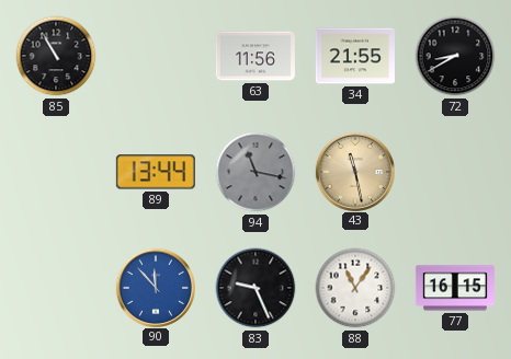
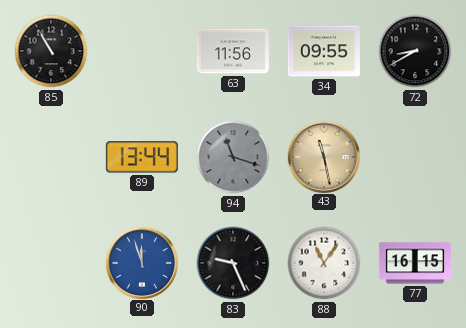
34: 21:55 -> 09:55 (324, 51)
94: 11:17 -> 11:18 (233, 157)
90: 11:53 -> 11:57 (141, 262)
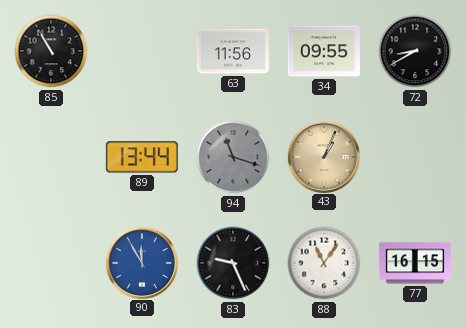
43: 11:28 -> 1:04 (323, 156)
90: 11:57 -> 11:55 (141, 262)
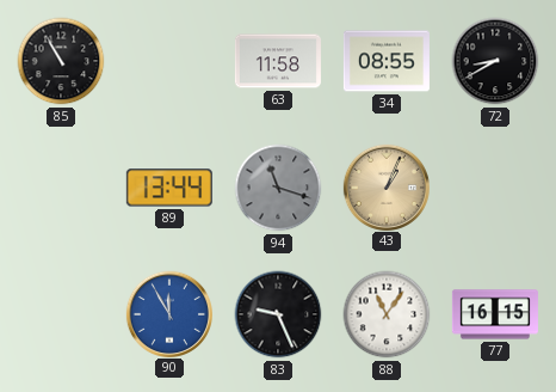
63: 11:56 -> 11:58 (278, 61)
34: 09:55 -> 08:55 (387, 61)
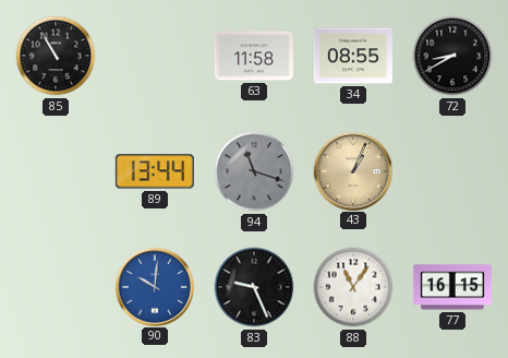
90: 11:55 -> 10:01 (154, 286)
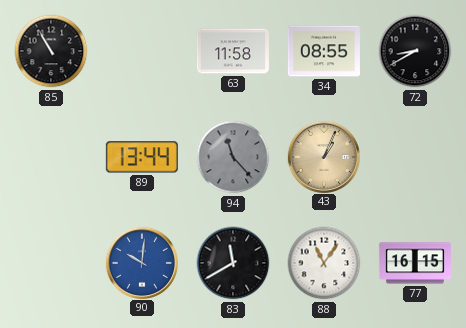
94: 11:18 -> 11:23 (233, 157)
83: 9:26 -> 11:40 (233, 263)
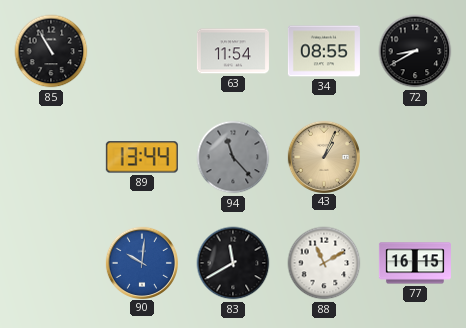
63: 11:58 -> 11:54 (233, 51)
88: 11:06 -> 11:10 (324, 263)
